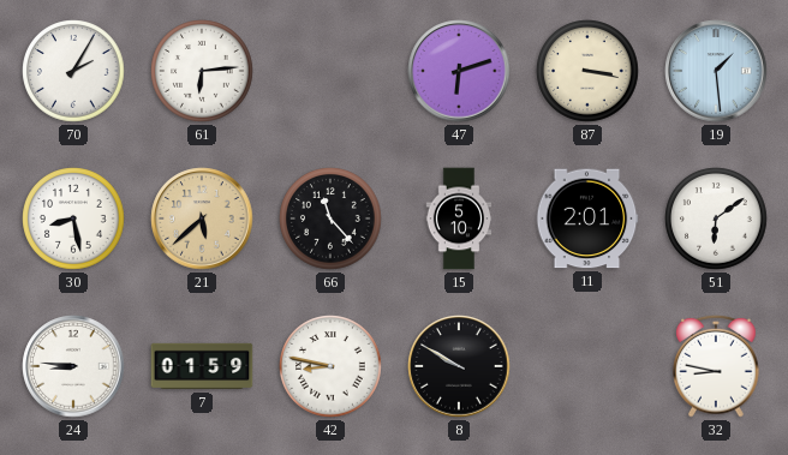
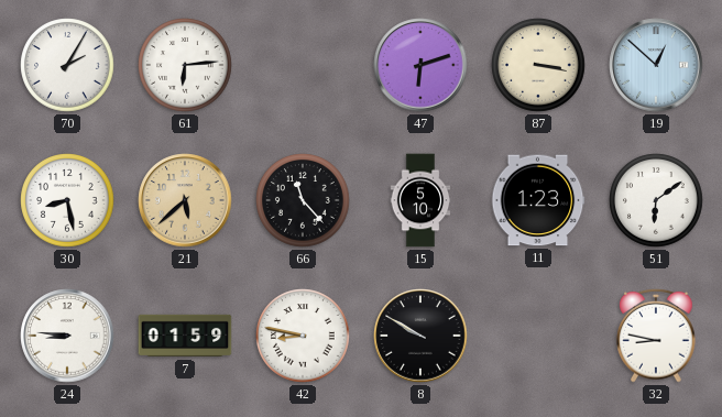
19: 1:29 -> 12:52 (656, 65)
11: 2:01 -> 1:23 (538, 200)
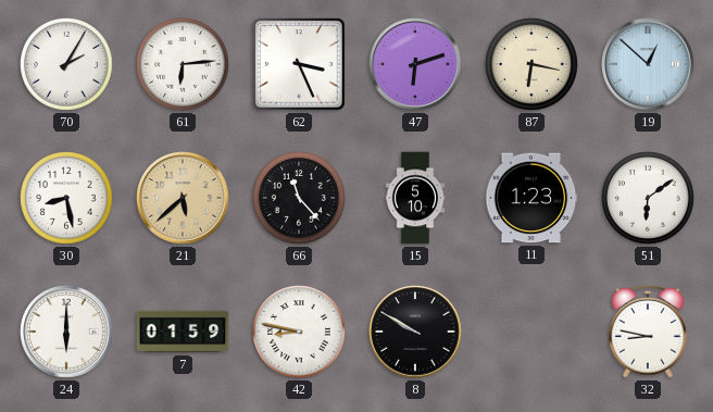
62: none -> 3:26 (300, 65)
87: 3:17 -> 6:17 (531, 64)
24: 8:46 -> 6:00 (66, 332)
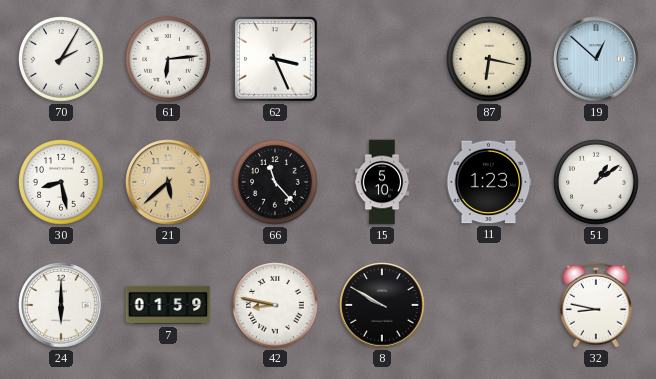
47: 6:12 -> none (415, 64)
51: 6:09 -> 1:09 (596, 182)
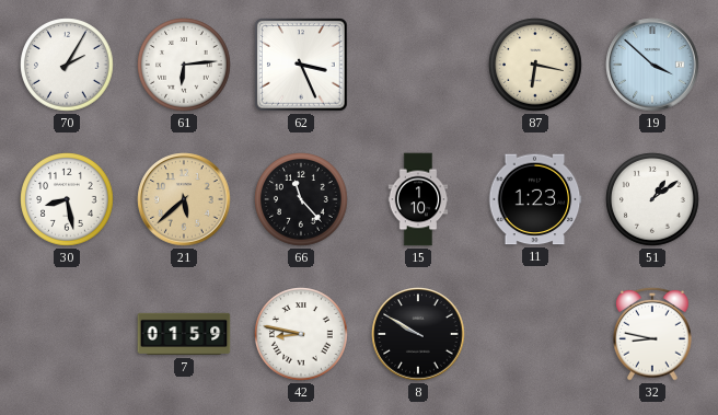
19: 12:52 -> 3:52 (652, 65)
15: 5:10 -> 1:10 (418, 199)
24: 6:00 -> none (61, 305)
